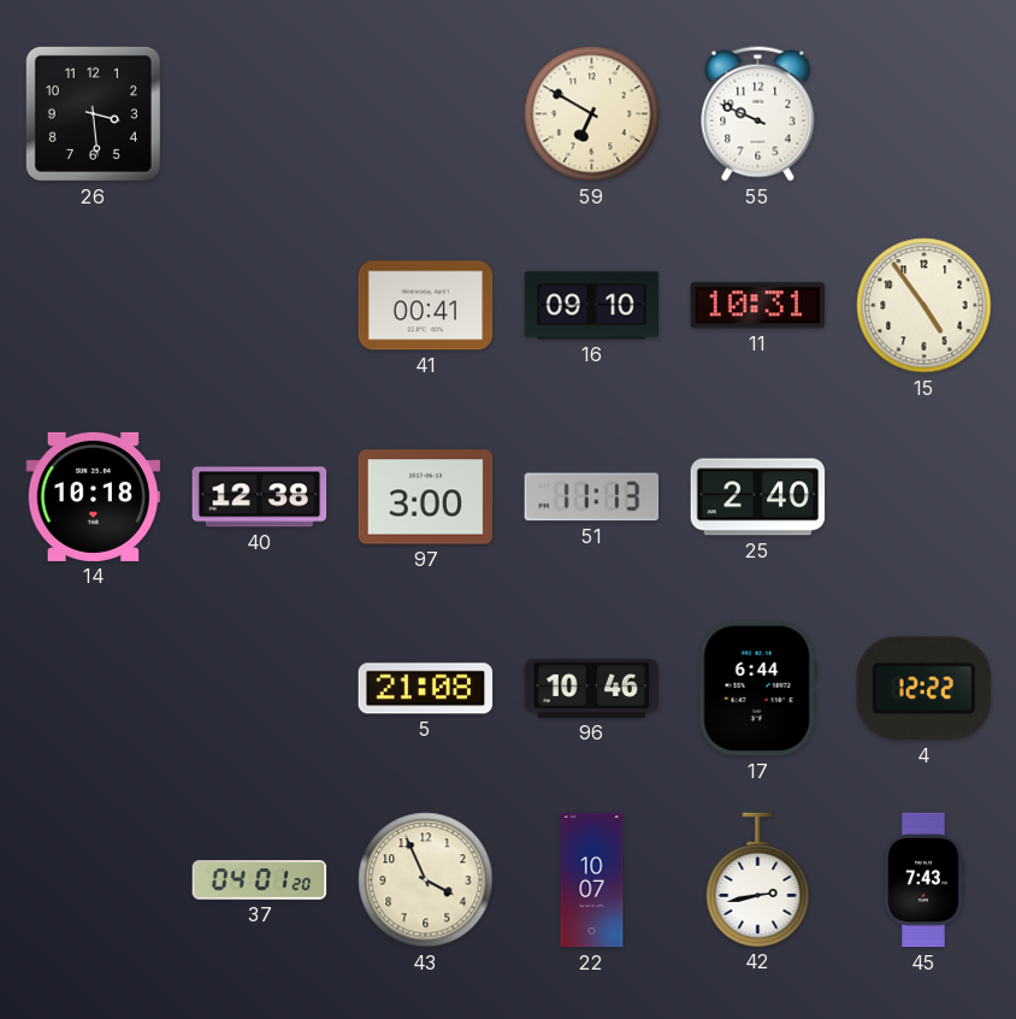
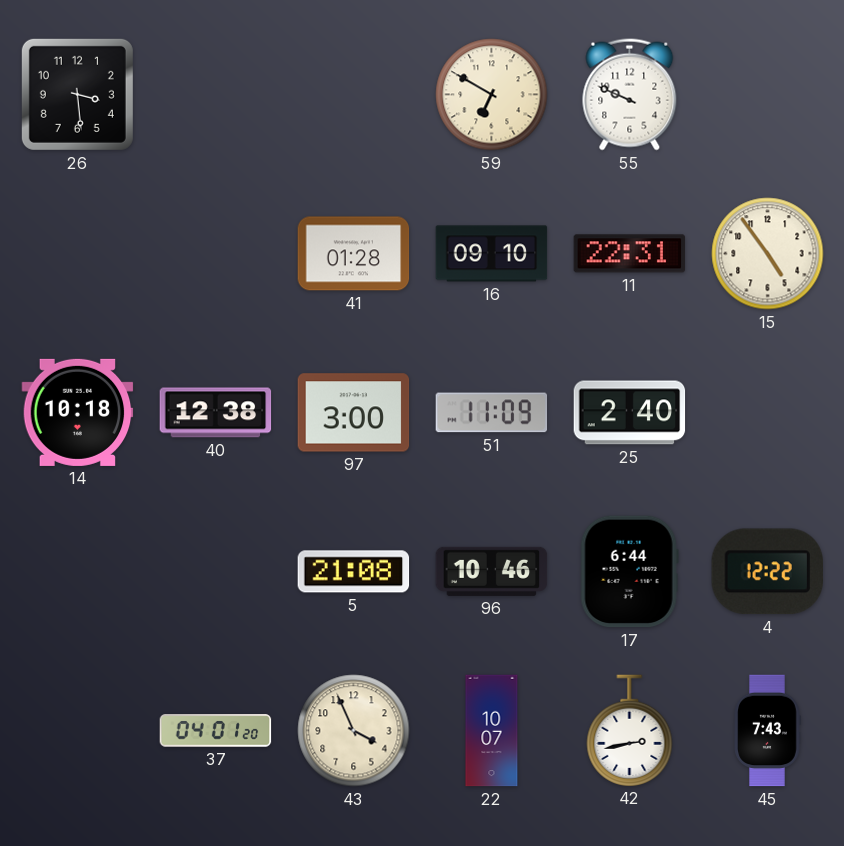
41: 00:41 -> 01:28 (354, 254)
11: 10:31 -> 22:31 (630, 254)
51: 11:13 -> 11:09 (492, 413)
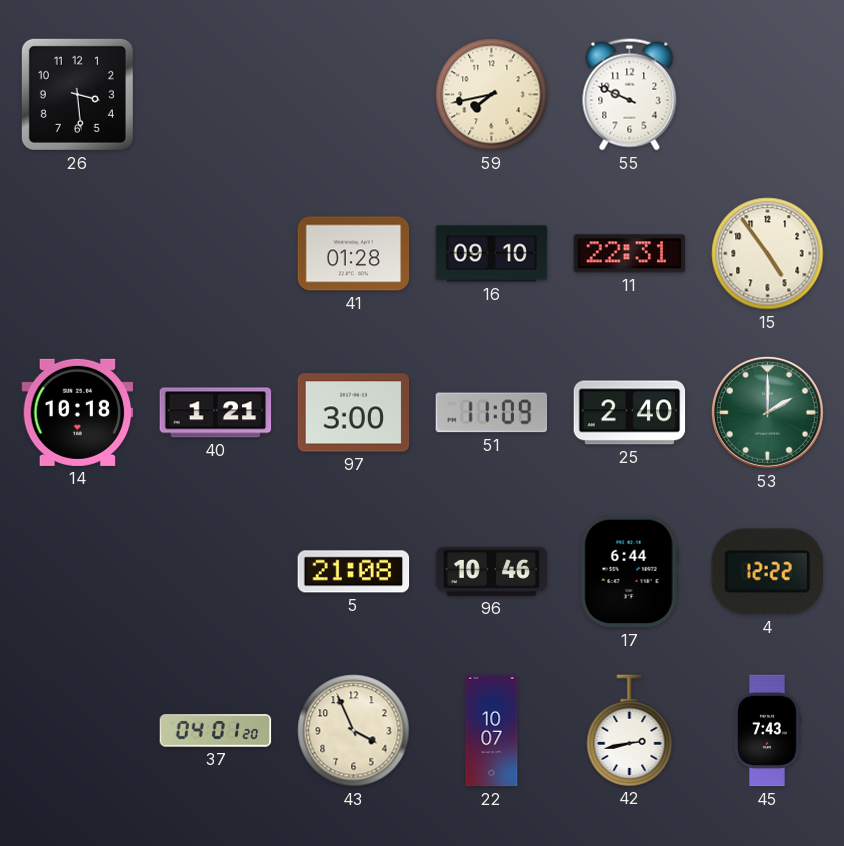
59: 6:50 -> 7:43 (492, 95)
40: 12:38 -> 1:21 (216, 413)
53: none -> 2:00 (767, 412)
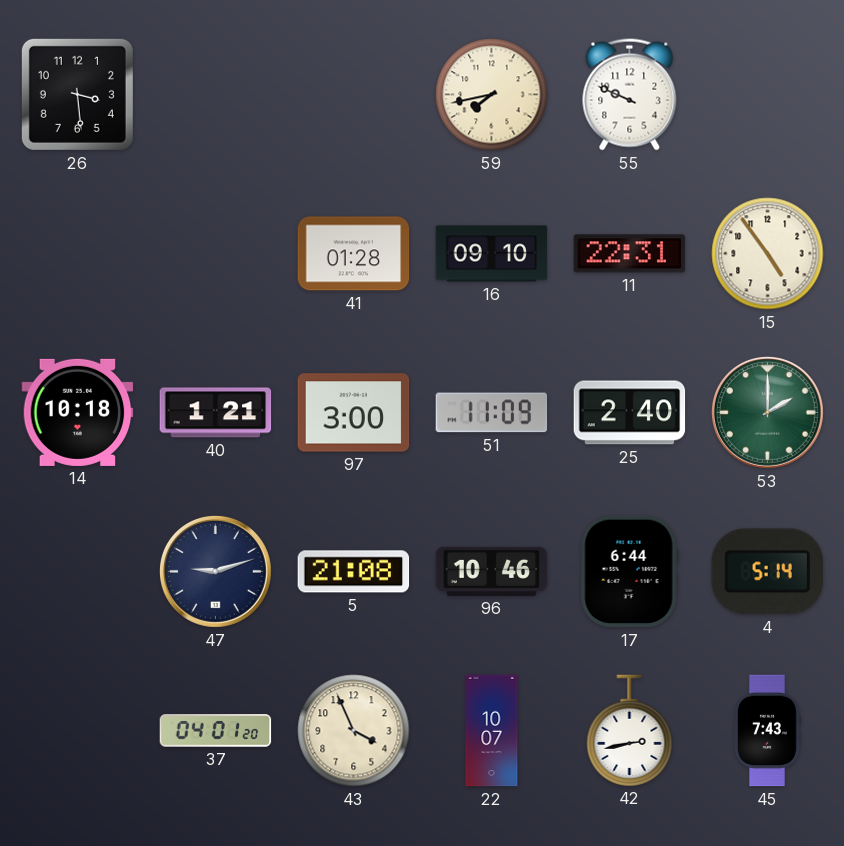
47: none -> 9:12 (215, 571)
4: 12:22 -> 5:14 (767, 572)
